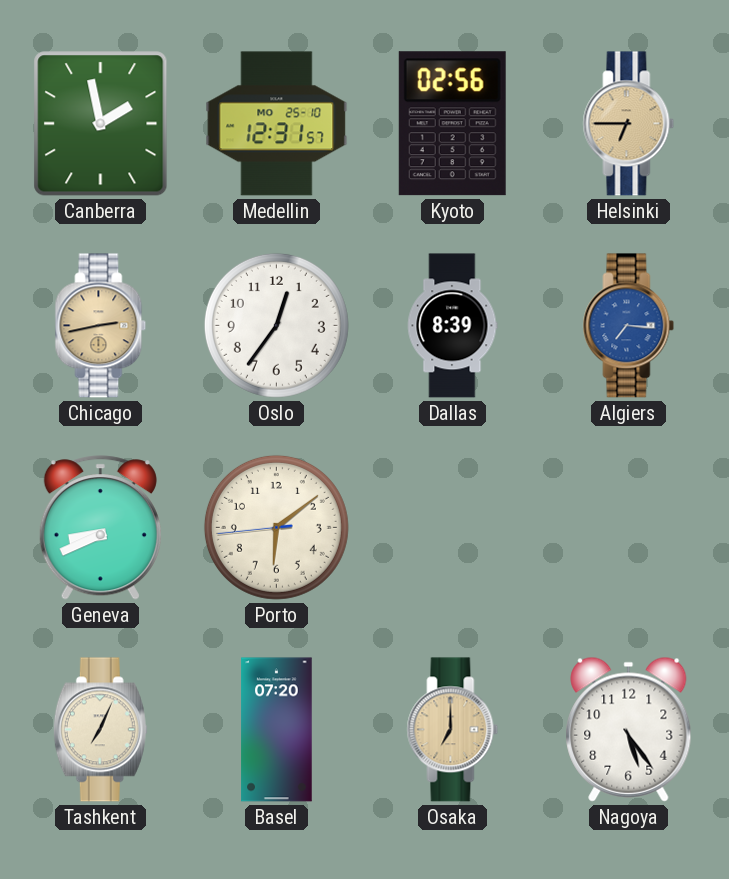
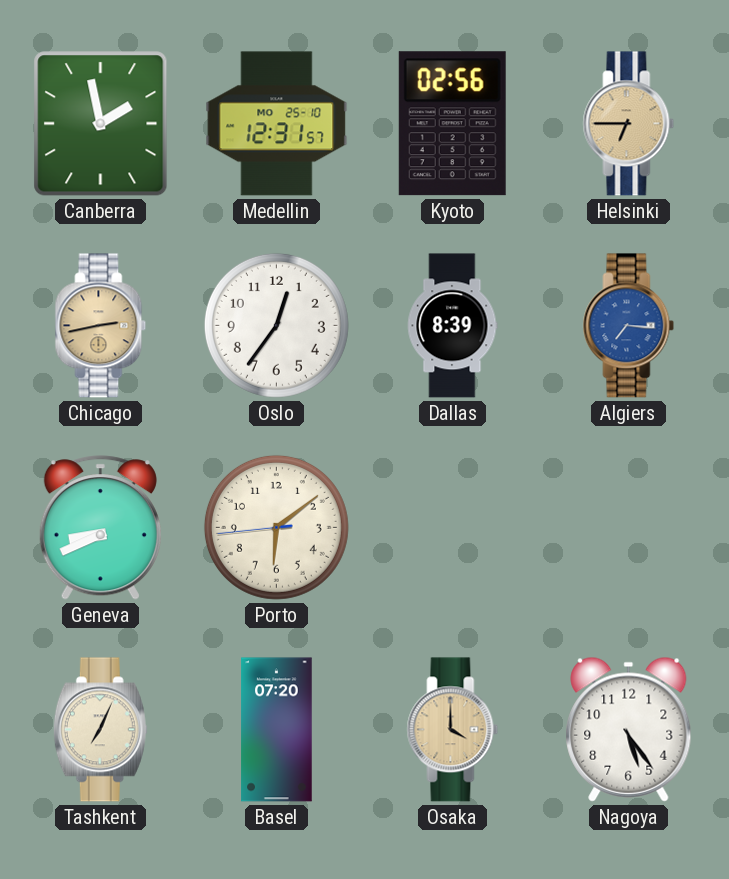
Osaka: 7:00 -> 4:00 (453, 730)
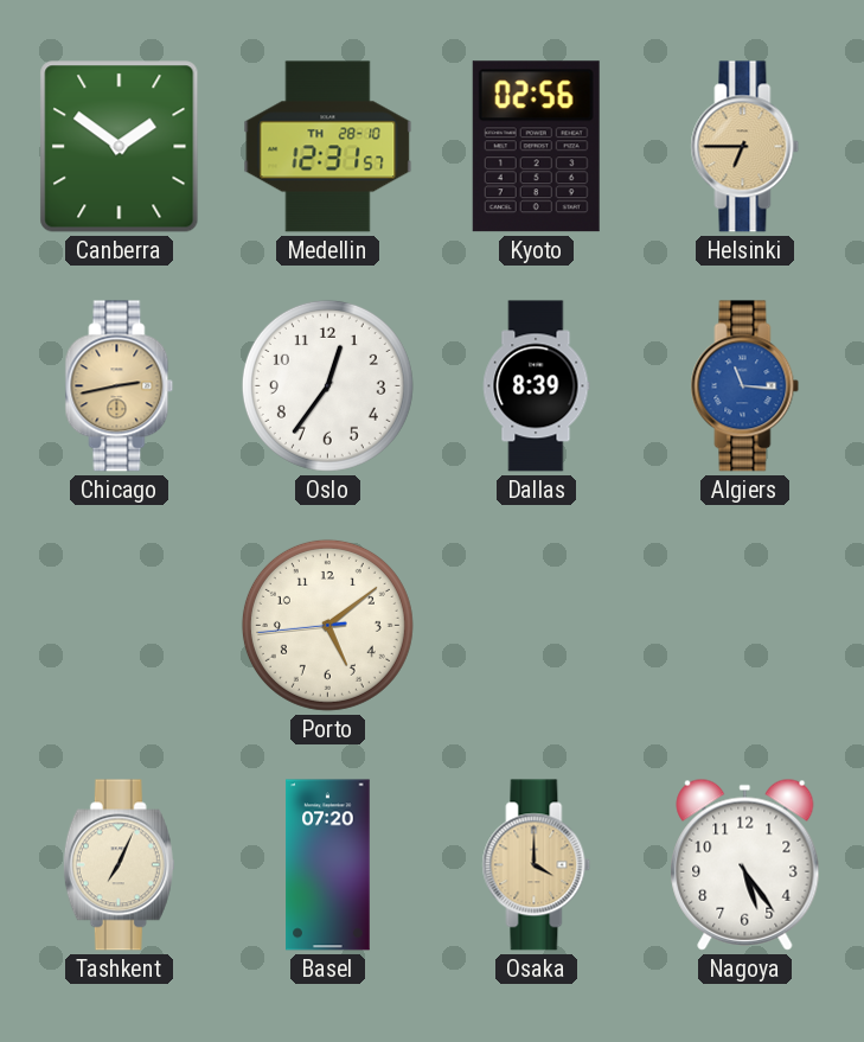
Canberra: 1:58 -> 1:51 (120, 147)
Medellin date: MO 25-10 -> TH 28-10 (328, 147)
Algiers: 7:16 -> 11:16 (745, 386)
Geneva: 8:41 -> none (100, 528)
Porto: 6:08 -> 5:08 (327, 625)
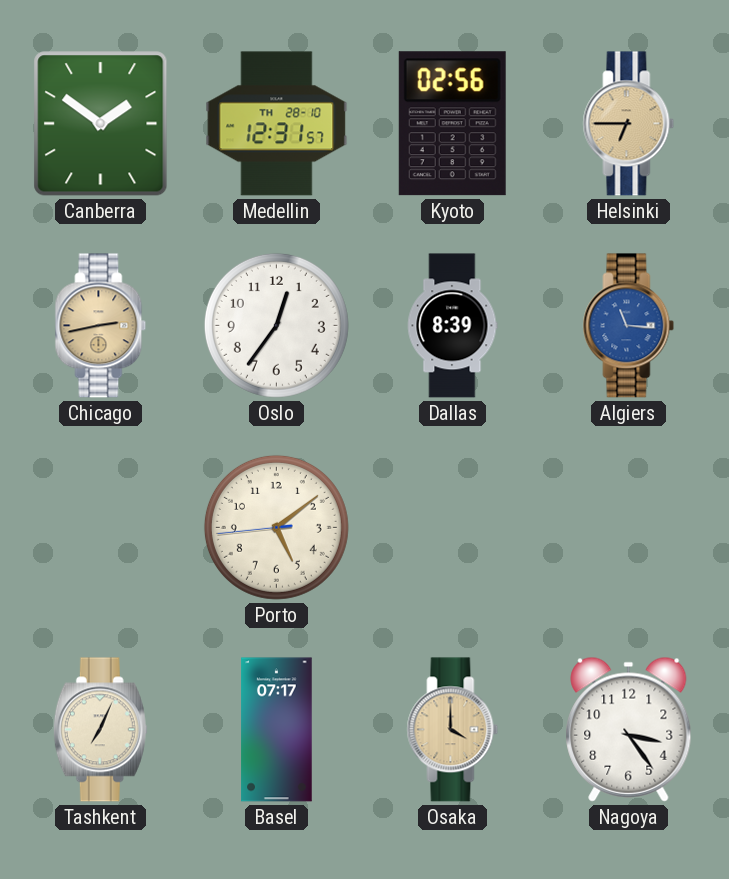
Basel: 07:20 -> 07:17 (277, 730)
Nagoya: 5:24 -> 3:24 (629, 729)
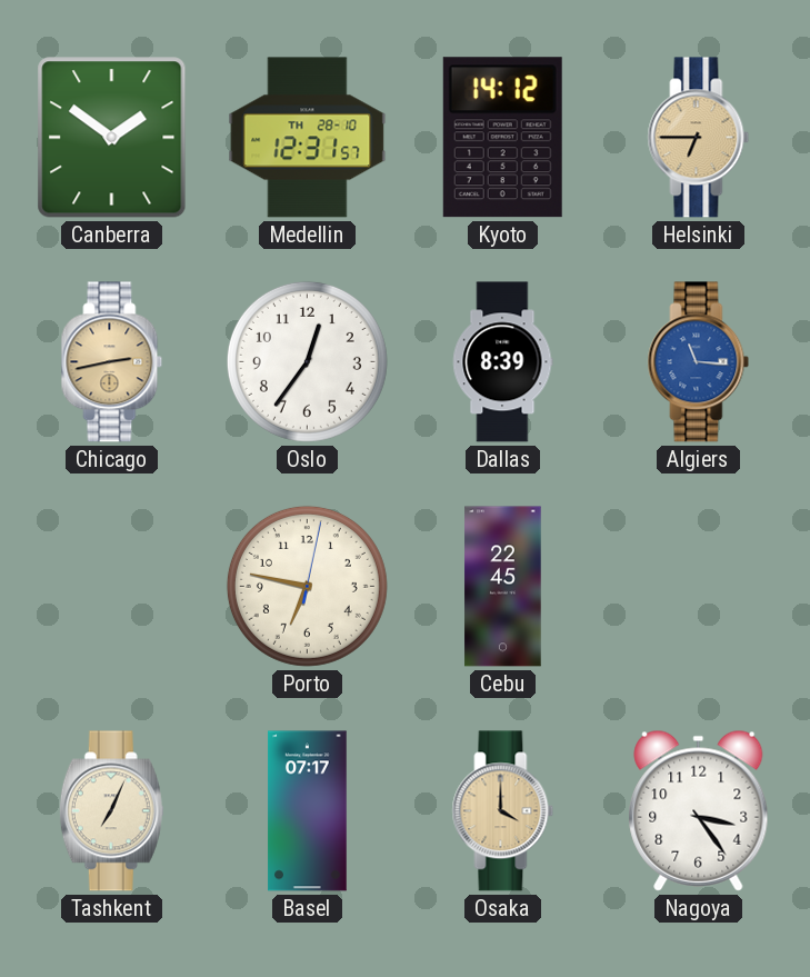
Kyoto: 02:56 -> 14:12 (502, 138)
Porto: 5:08 -> 6:47 (307, 586)
Cebu: none -> 22:45 (503, 587)
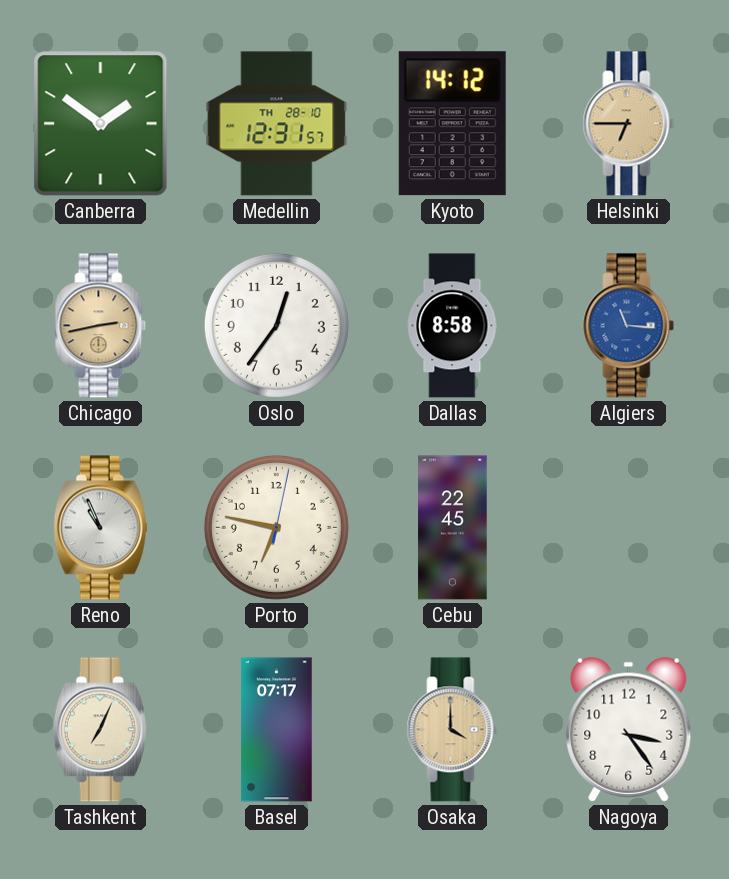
Dallas: 8:39 -> 8:58 (452, 326)
Reno: none -> 10:56 (100, 528)
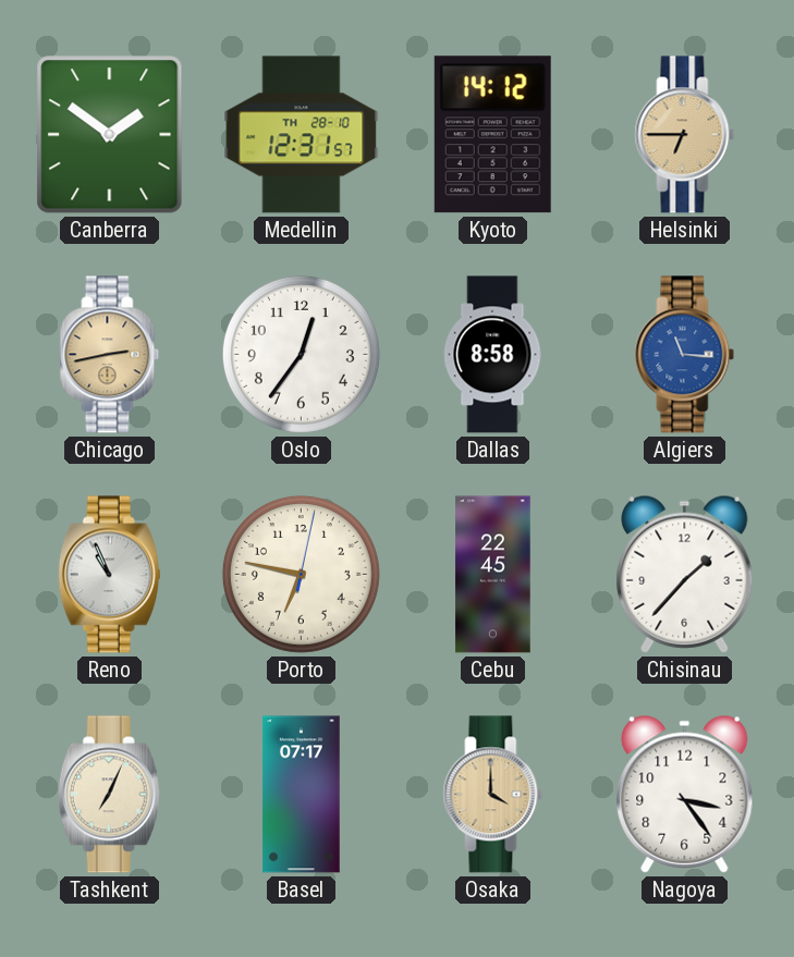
Chisinau: none -> 1:37 (685, 574)
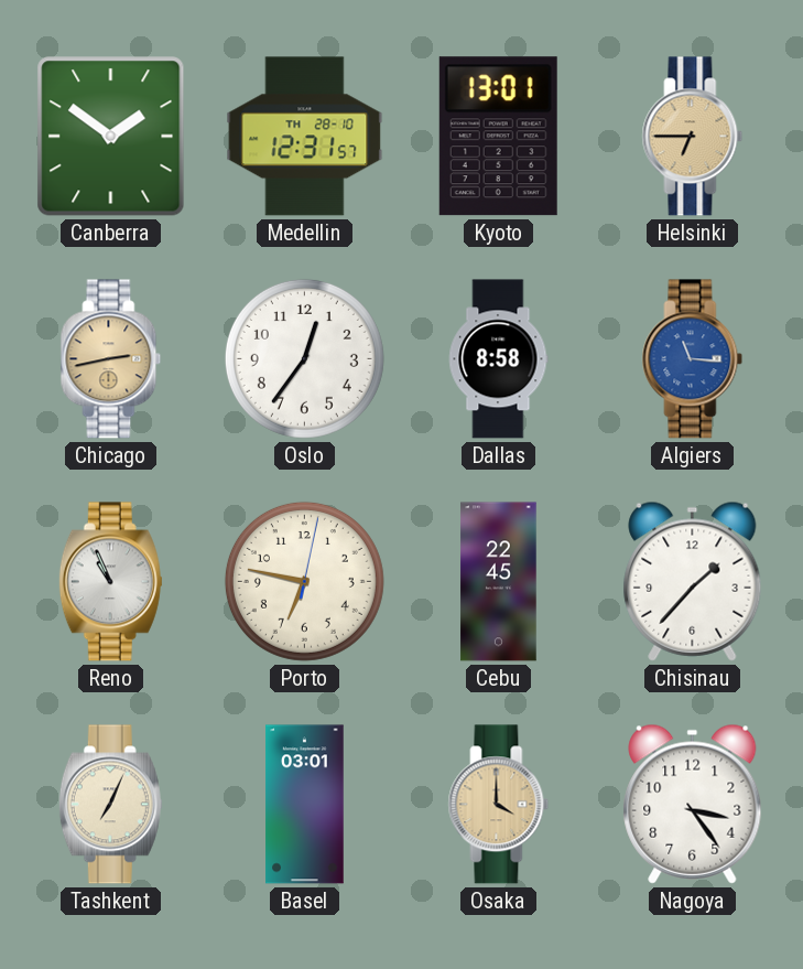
Kyoto: 14:12 -> 13:01 (498, 137)
Basel: 07:17 -> 03:01 (305, 805)
